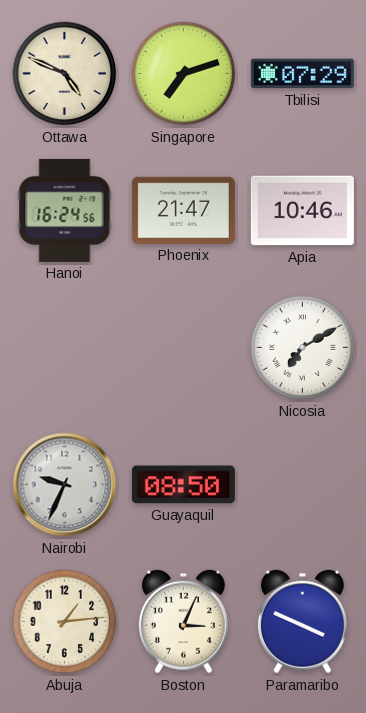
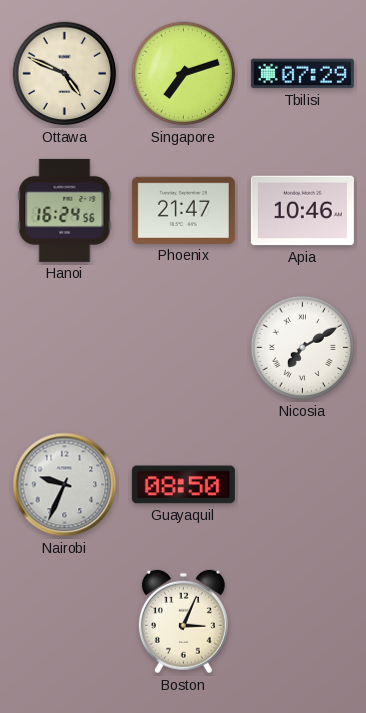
Abuja: 1:14 -> none (65, 622)
Paramaribo: 3:49 -> none (302, 622)
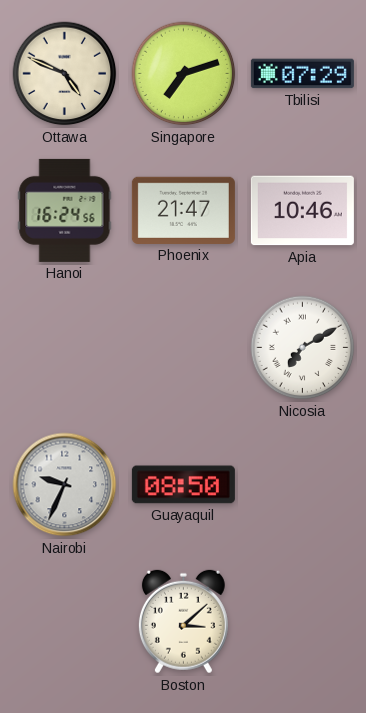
Boston: 3:04 -> 3:08 (183, 622)
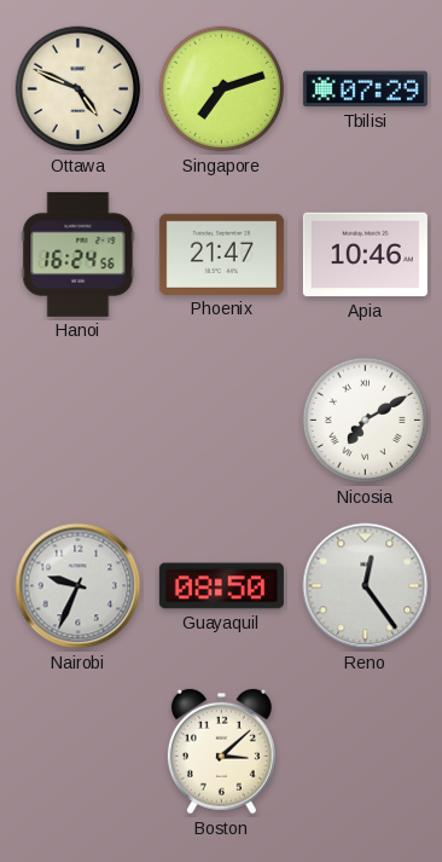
Reno: none -> 12:24 (366, 586)
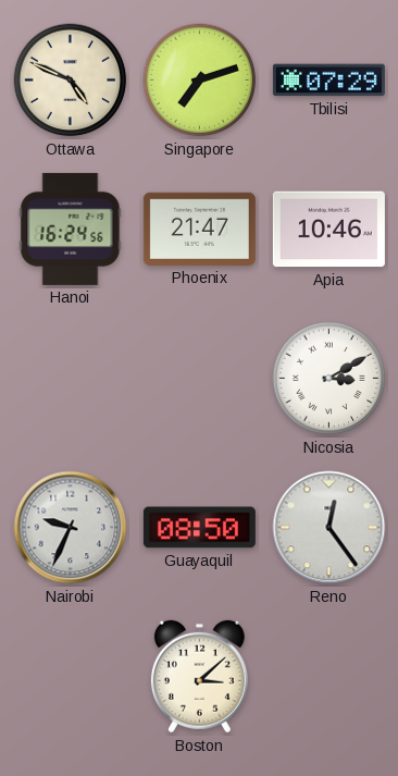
Nicosia: 7:10 -> 3:10 (329, 379)
